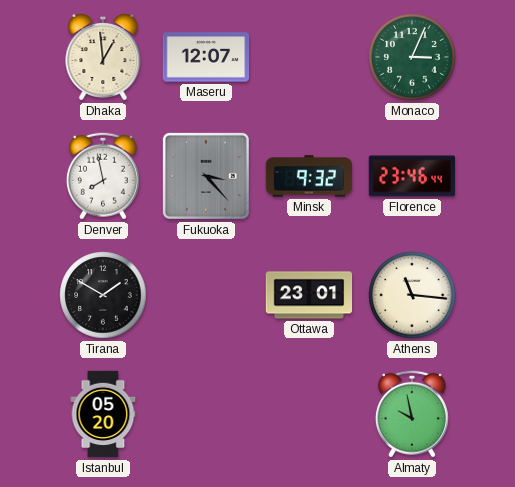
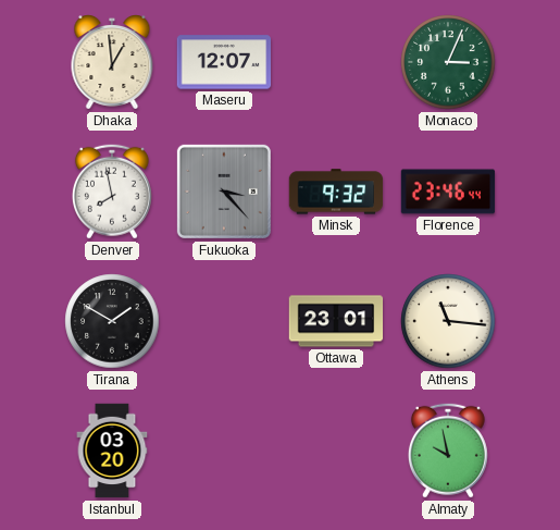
Istanbul: 05:20 -> 03:20 (112, 451)
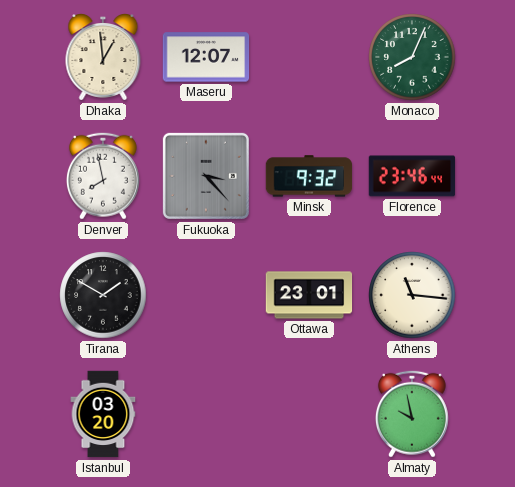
Monaco: 3:04 -> 8:04 (412, 57)
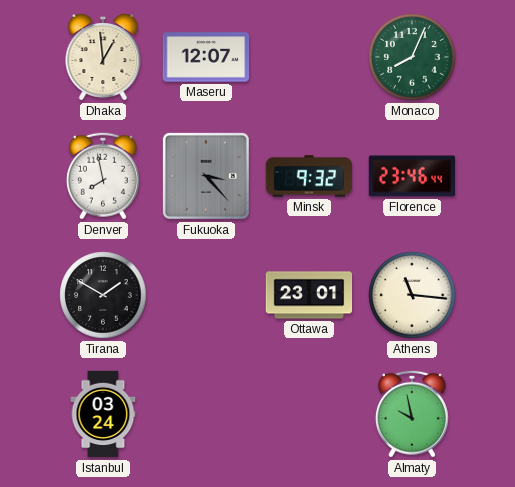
Istanbul: 03:20 -> 03:24 (103, 414)
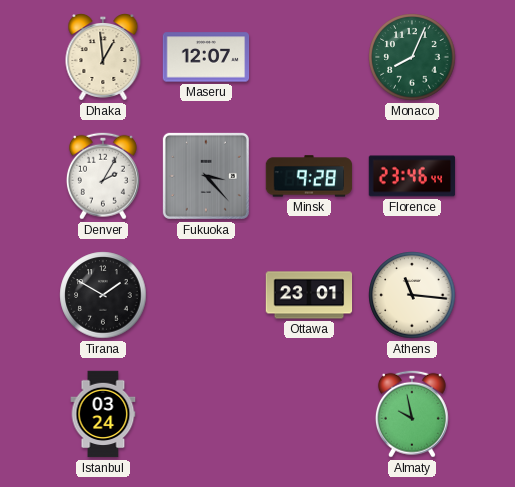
Denver: 7:58 -> 2:05 (103, 176)
Minsk: 9:32 -> 9:28 (309, 176)
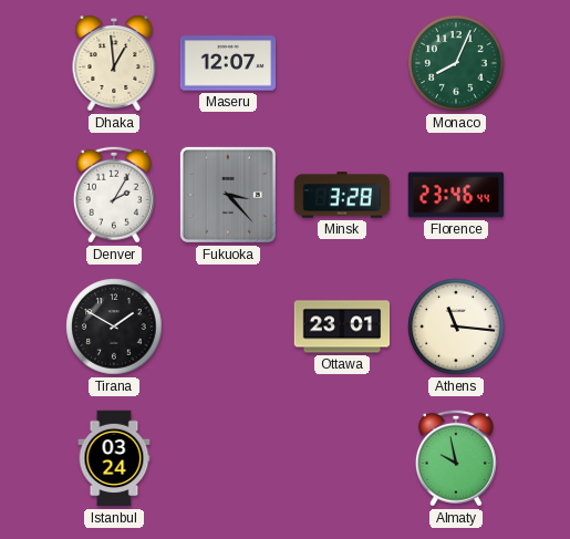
Minsk: 9:28 -> 3:28 (342, 195)
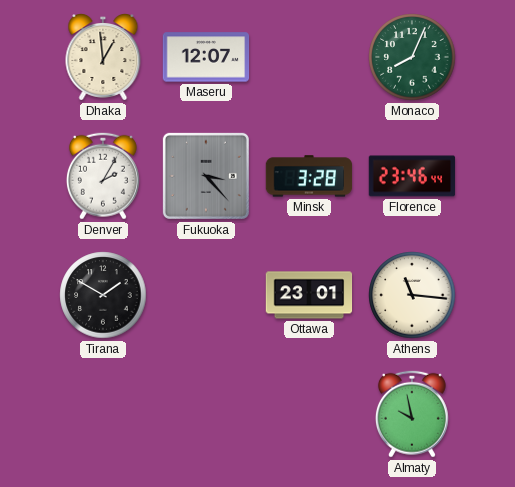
Istanbul: 03:24 -> none (114, 458)
